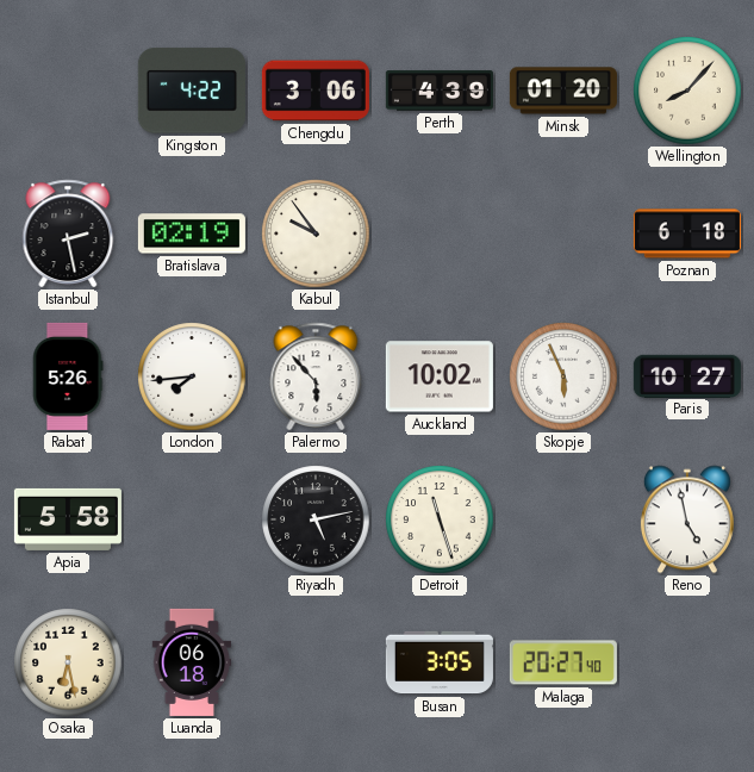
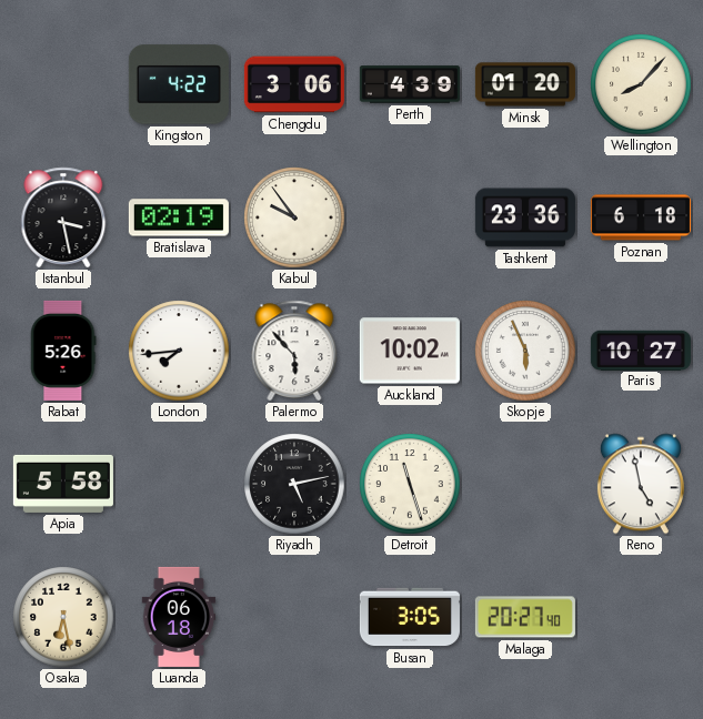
Istanbul: 2:28 -> 3:28 (63, 217)
Tashkent: none -> 23:36 (525, 217)
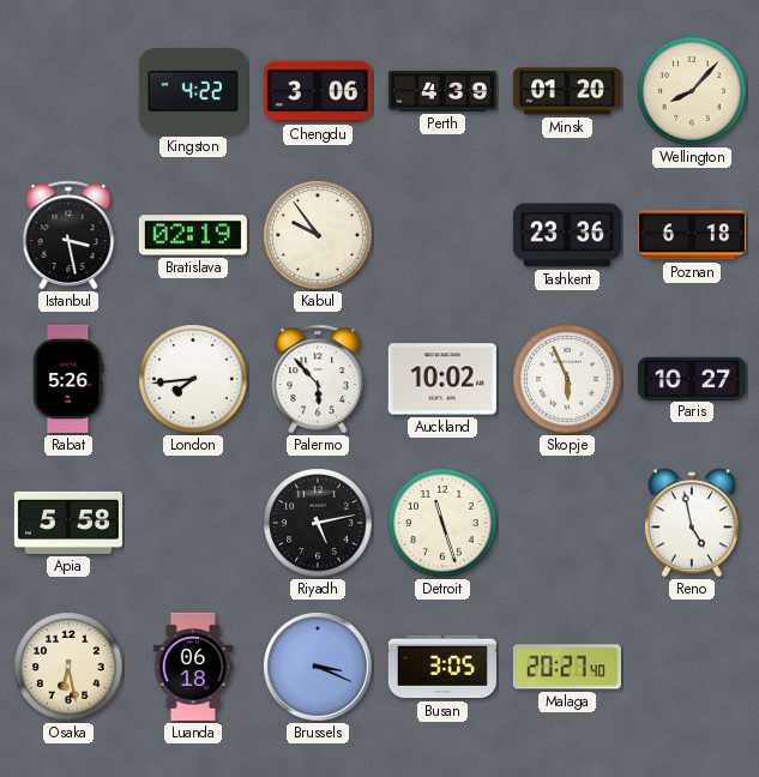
Brussels: none -> 3:19 (318, 667)
